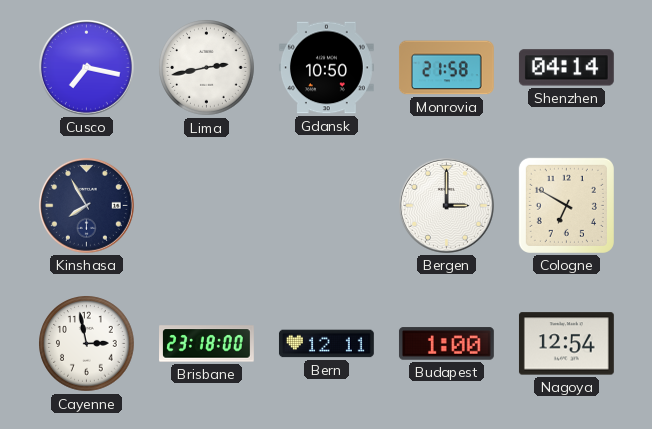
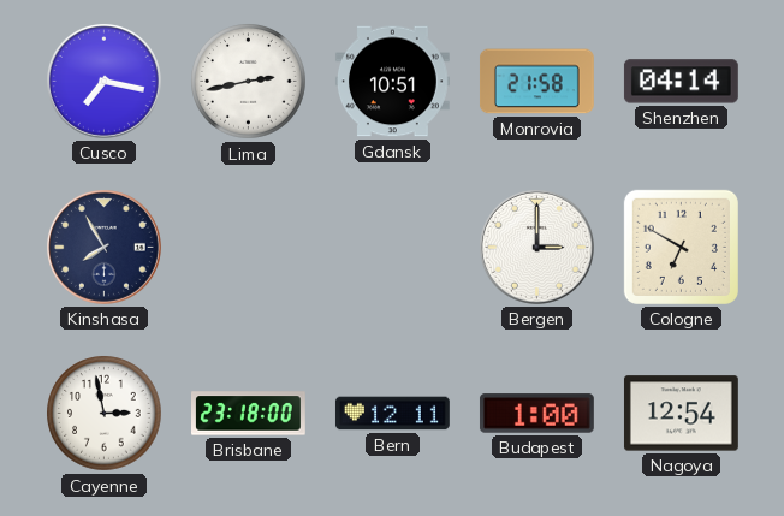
Gdansk: 10:50 -> 10:51 (392, 82)
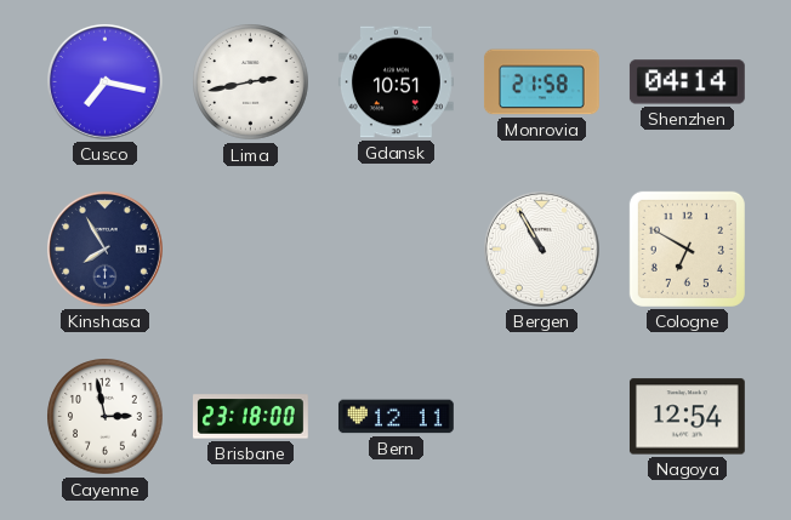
Bergen: 3:00 -> 10:55 (541, 248)
Budapest: 1:00 -> none (536, 414)
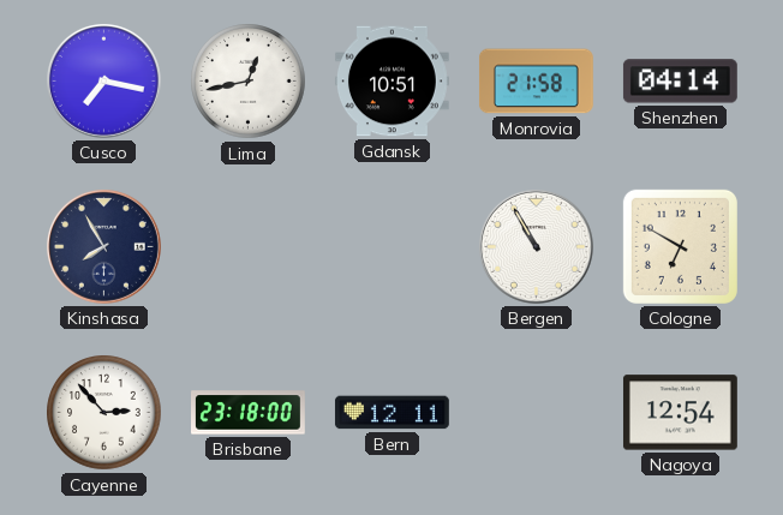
Lima: 2:43 -> 12:43 (249, 82)
Cayenne: 2:58 -> 2:53 (104, 413)
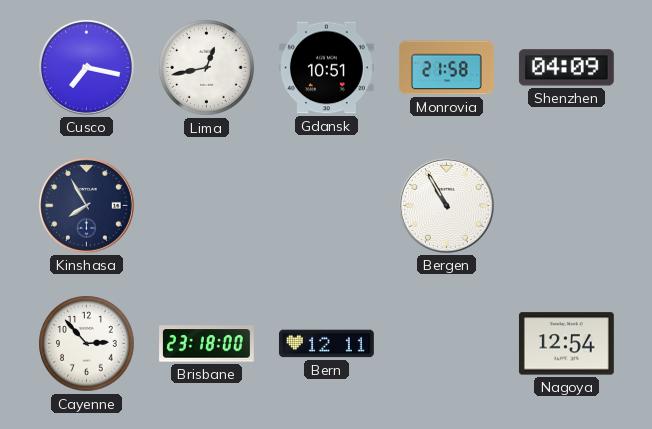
Shenzhen: 04:14 -> 04:09 (566, 68)
Cologne: 6:50 -> none (680, 246)
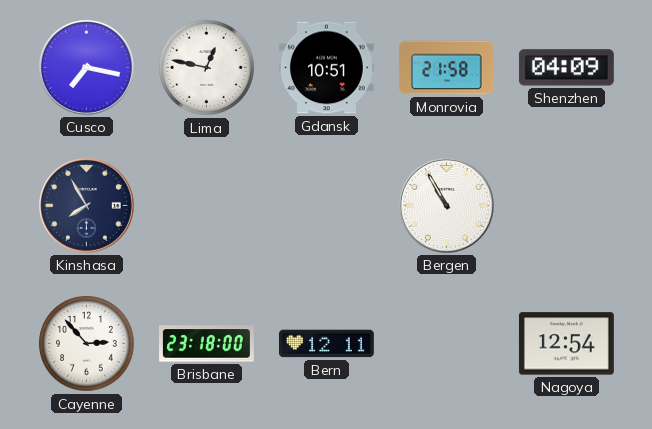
Lima: 12:43 -> 12:47 (207, 68)
